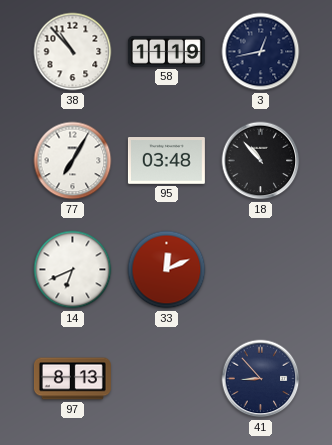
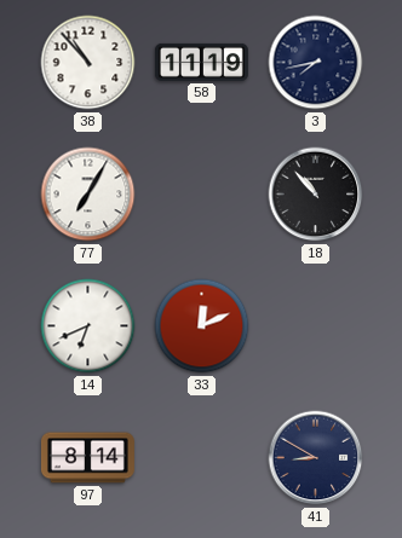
3: 12:43 -> 7:43 (316, 63)
95: 03:48 -> none (166, 161)
97: 8:13 -> 8:14 (87, 458)
41: 8:53 -> 8:50 (316, 458)
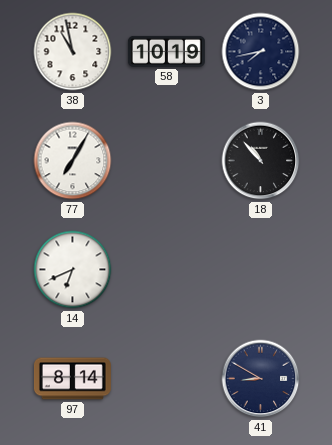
38: 10:53 -> 10:58 (73, 52)
58: 11:19 -> 10:19 (166, 51)
33: 12:11 -> none (202, 326)
